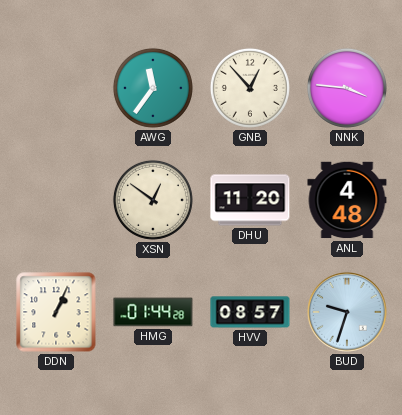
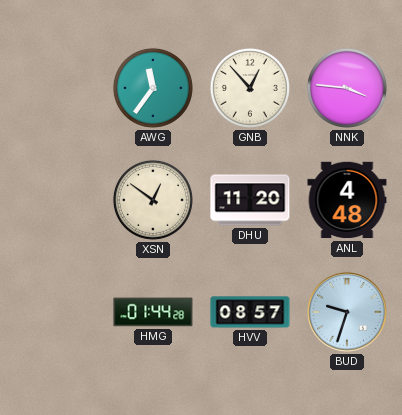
DDN: 1:04 -> none (56, 312)
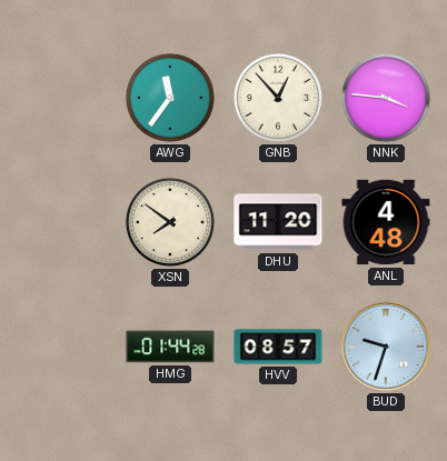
XSN: 12:51 -> 7:51 (170, 222)
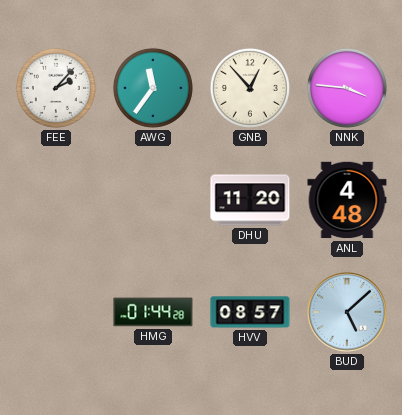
FEE: none -> 2:07 (56, 88)
XSN: 7:51 -> none (170, 222)
BUD: 9:33 -> 5:08 (347, 312)
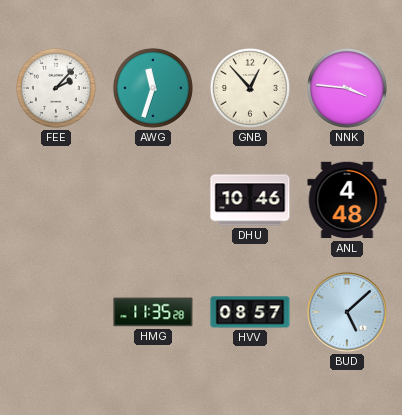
AWG: 11:36 -> 11:33 (153, 88)
DHU: 11:20 -> 10:46 (250, 200)
HMG: 01:44 -> 11:35 (153, 312)
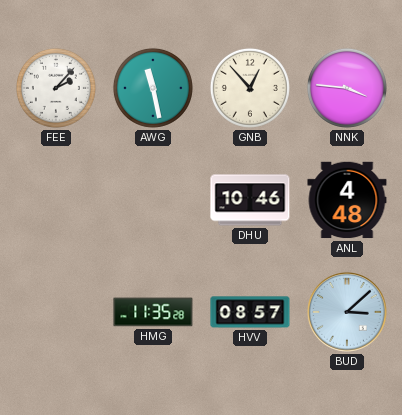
AWG: 11:33 -> 11:28 (153, 88)
BUD: 5:08 -> 3:08 (347, 312)
